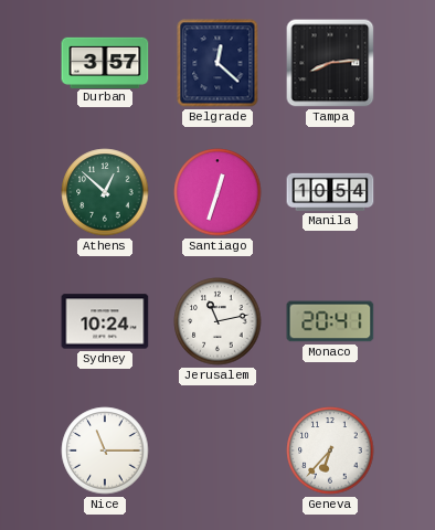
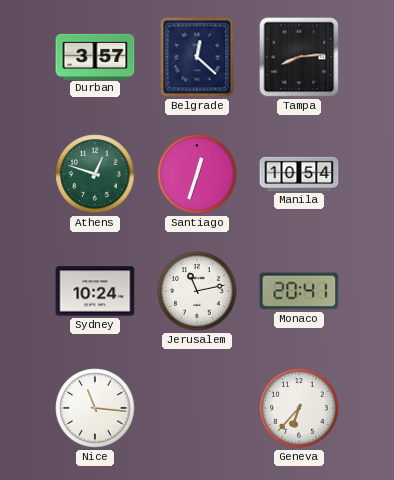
Athens: 12:52 -> 12:48 (95, 174)
Nice: 11:15 -> 11:16 (95, 408)
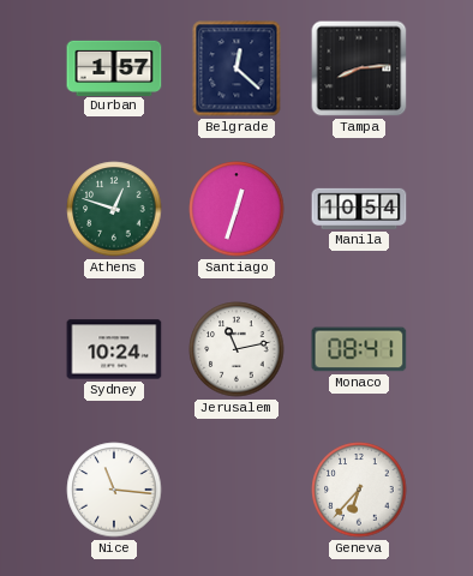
Durban: 3:57 -> 1:57 (114, 67)
Monaco: 20:41 -> 08:41 (359, 349)
